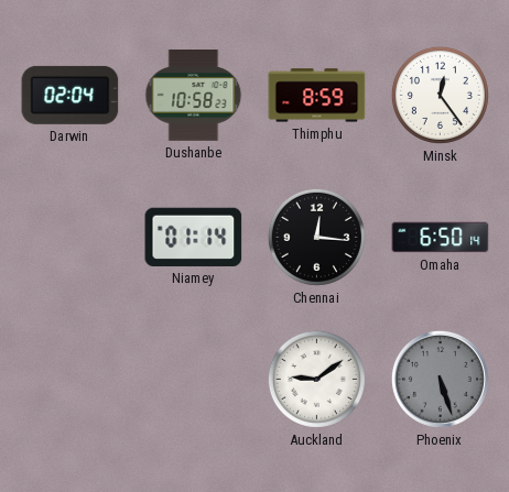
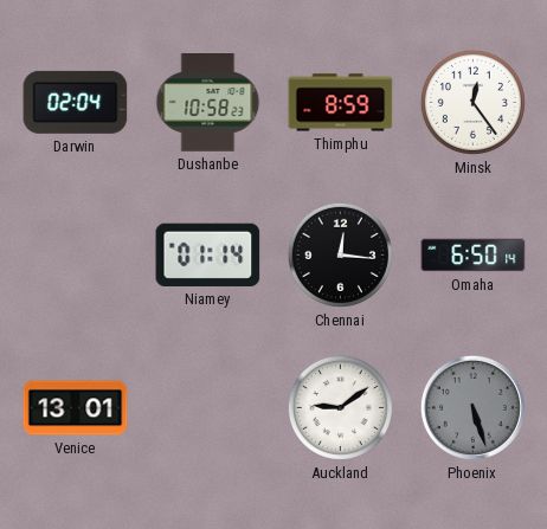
Venice: none -> 13:01 (76, 408)
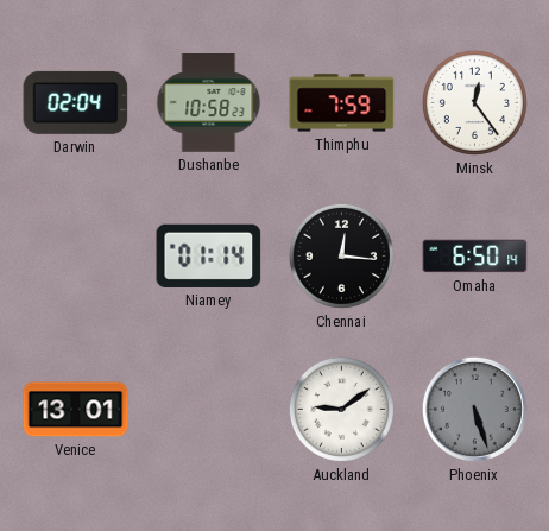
Thimphu: 8:59 -> 7:59 (342, 103)
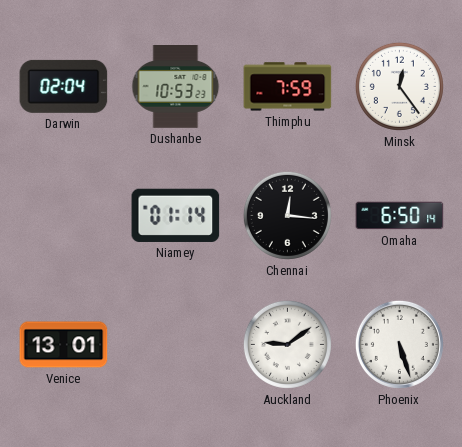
Dushanbe: 10:58 -> 10:53 (176, 87)
Phoenix dial: grey -> white (399, 344)
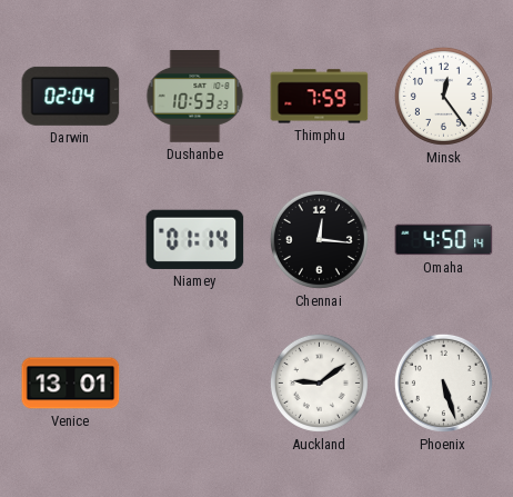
Omaha: 6:50 -> 4:50 (444, 240)
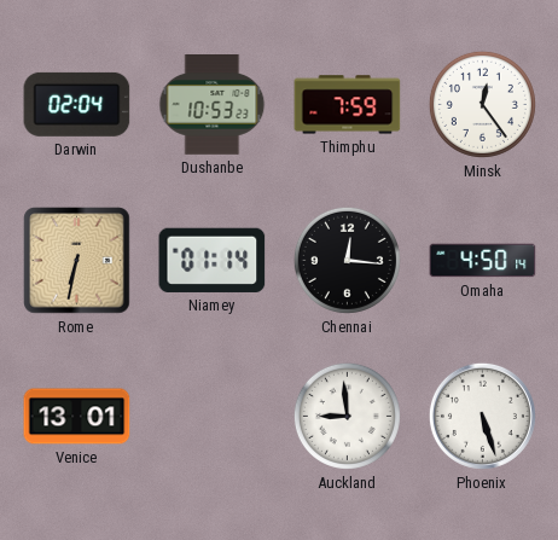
Rome: none -> 6:32 (77, 261)
Auckland: 9:09 -> 8:59 (347, 416)
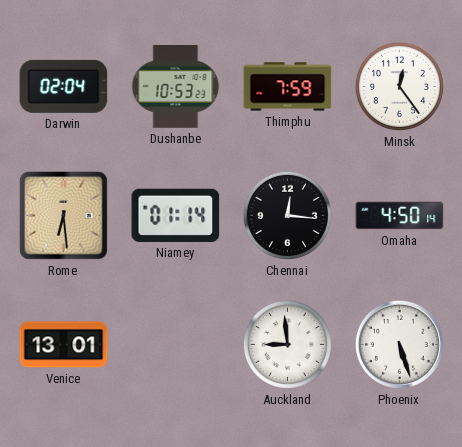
Rome: 6:32 -> 6:29 (64, 216)
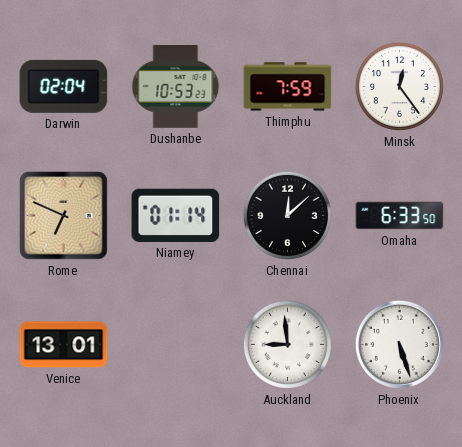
Rome: 6:29 -> 6:49 (64, 216)
Chennai: 12:16 -> 12:08 (287, 215)
Omaha: 4:50 -> 6:33 (400, 216)
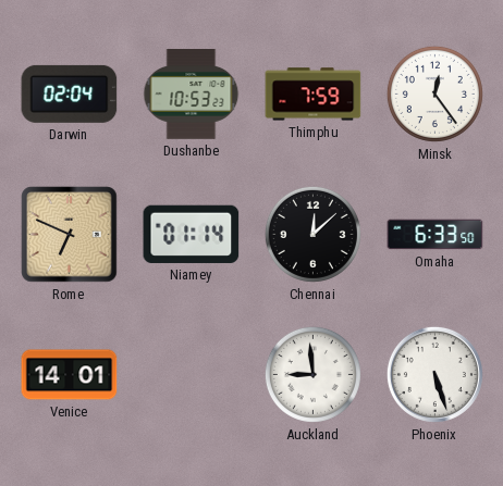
Venice: 13:01 -> 14:01 (70, 375)
